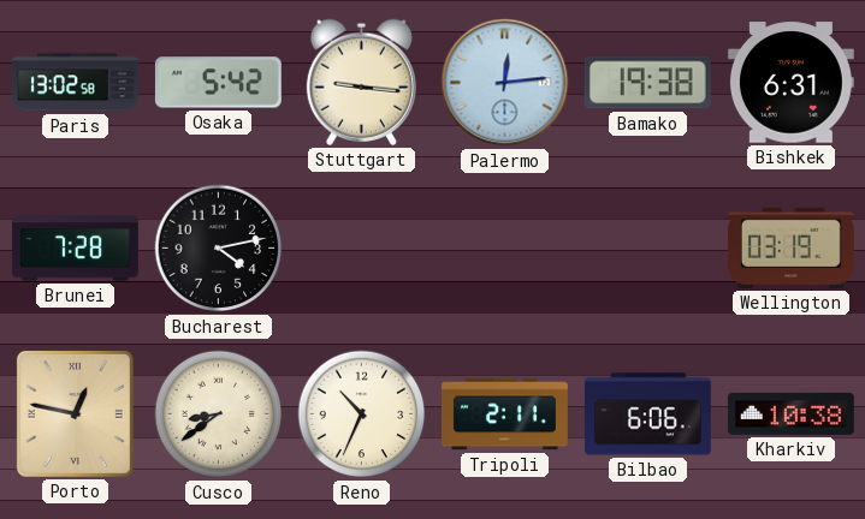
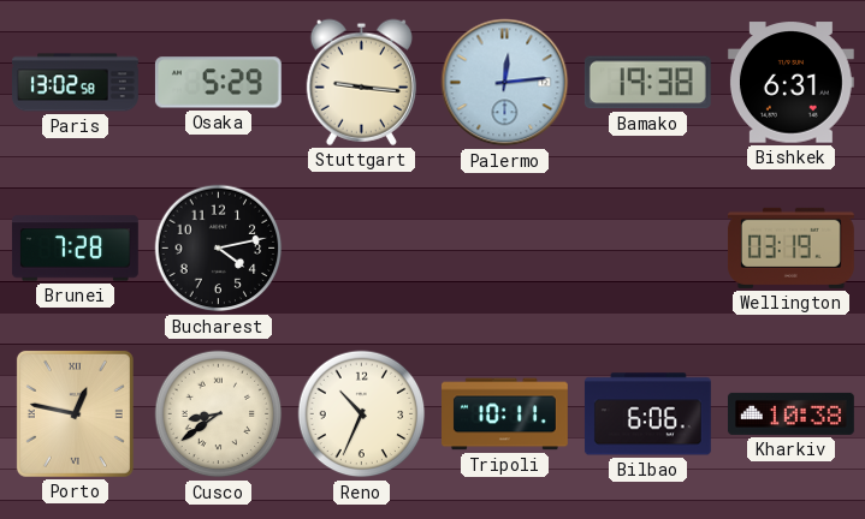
Osaka: 5:42 -> 5:29 (218, 83)
Tripoli: 2:11 -> 10:11 (505, 414)
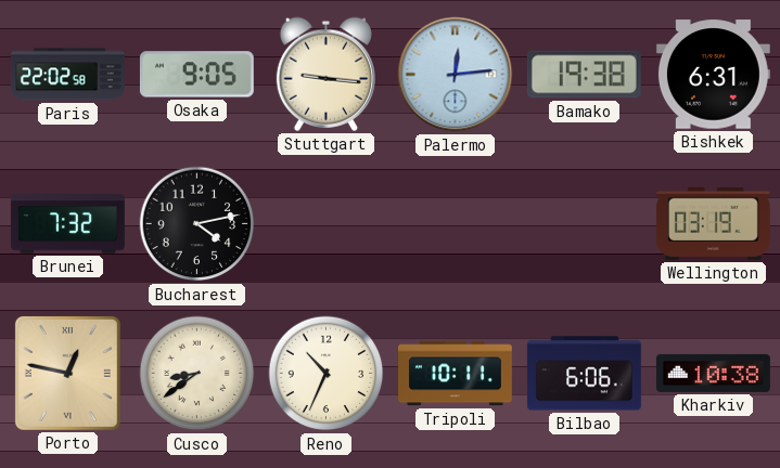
Paris: 13:02 -> 22:02 (68, 75)
Osaka: 5:29 -> 9:05 (196, 75)
Brunei: 7:28 -> 7:32 (67, 224)
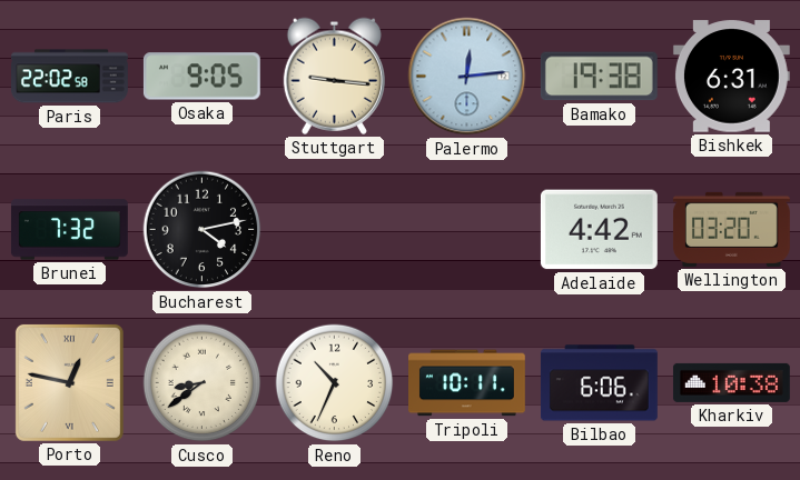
Adelaide: none -> 4:42 (599, 230)
Wellington: 03:19 -> 03:20 (731, 229)
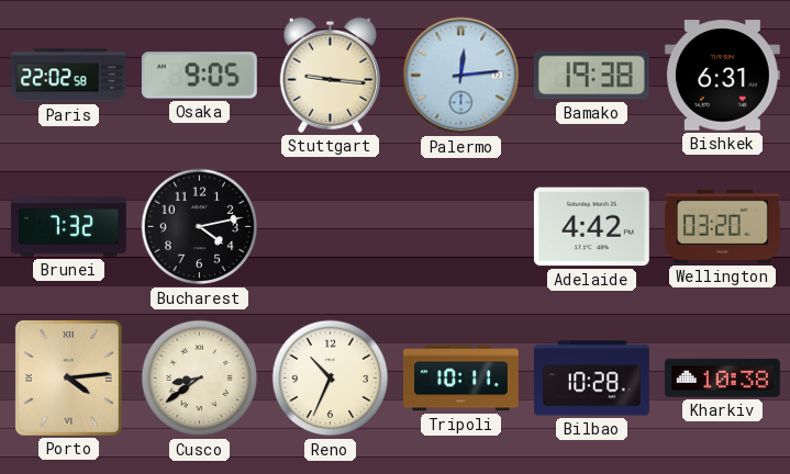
Porto: 12:47 -> 4:14 (68, 377)
Bilbao: 6:06 -> 10:28 (591, 379)
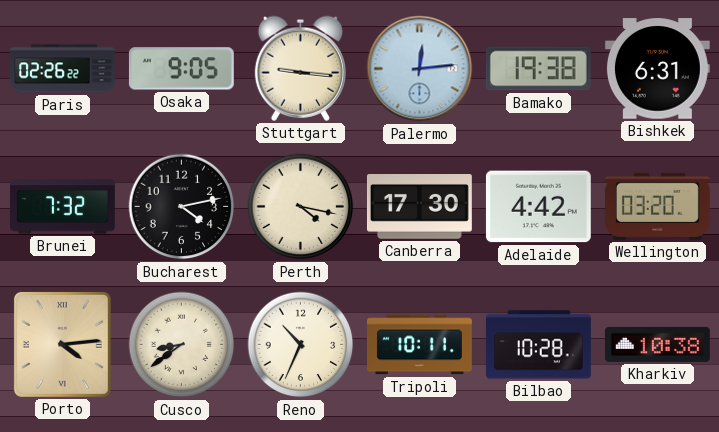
Paris: 22:02 -> 02:26 (63, 69)
Perth: none -> 4:17 (301, 207)
Canberra: none -> 17:30 (419, 207)
